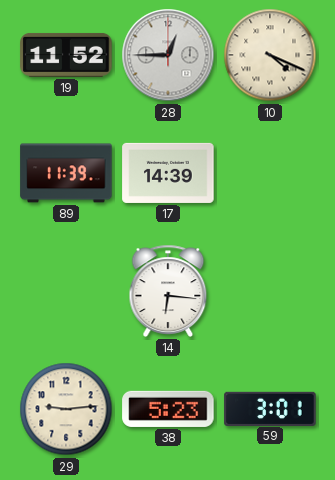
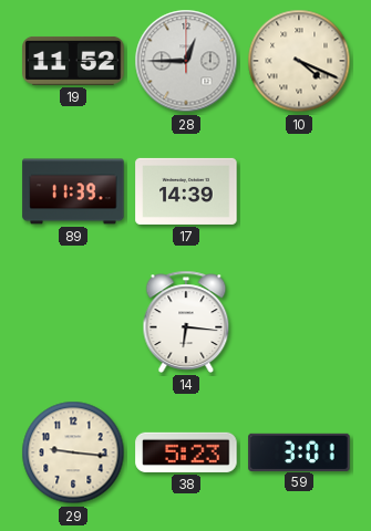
29: 9:14 -> 9:16 (73, 452)
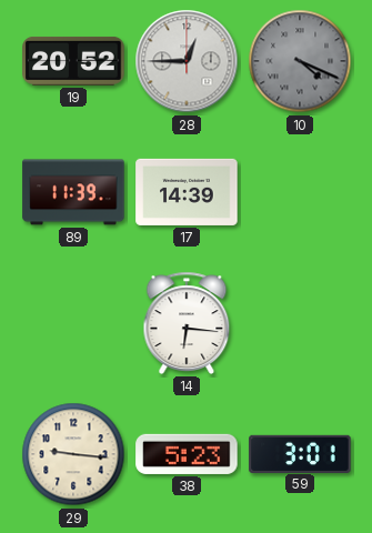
19: 11:52 -> 20:52 (73, 61)
10 dial: cream -> grey (300, 61)
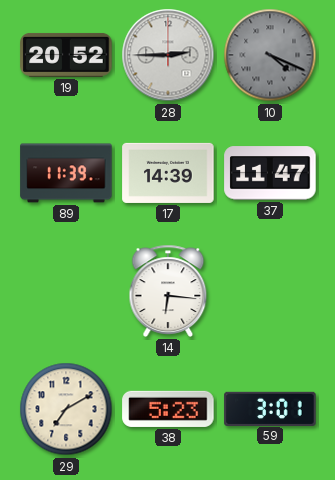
28: 12:45 -> 2:45 (168, 55)
37: none -> 11:47 (270, 173)
29: 9:16 -> 7:10 (66, 409)
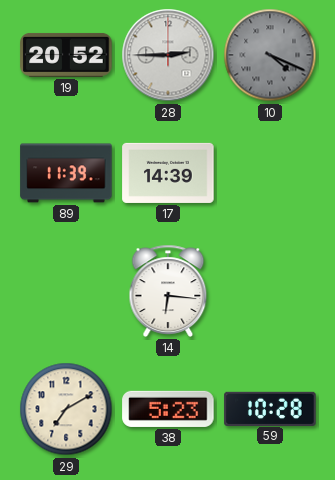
37: 11:47 -> none (270, 173)
59: 3:01 -> 10:28 (270, 408)
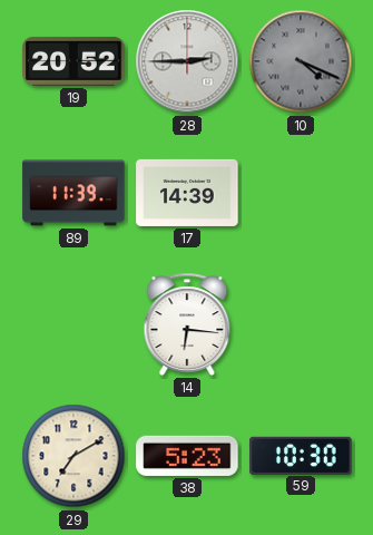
59: 10:28 -> 10:30 (301, 455)
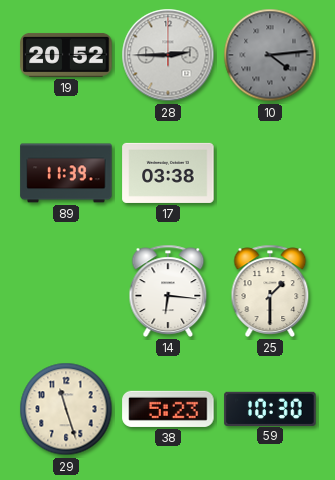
10: 4:19 -> 4:14 (270, 55)
17: 14:39 -> 03:38 (168, 173)
25: none -> 1:30 (270, 291)
29: 7:10 -> 11:27 (66, 409)
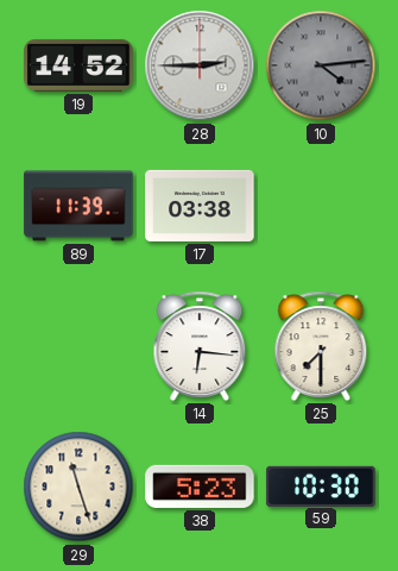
19: 20:52 -> 14:52 (78, 65)
25: 1:30 -> 7:30 (321, 346)
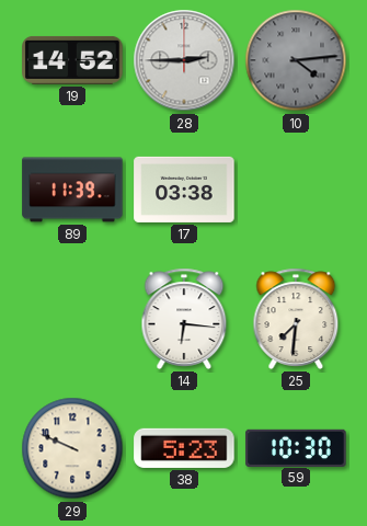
25: 7:30 -> 7:31 (296, 319)
29: 11:27 -> 9:49 (72, 448)
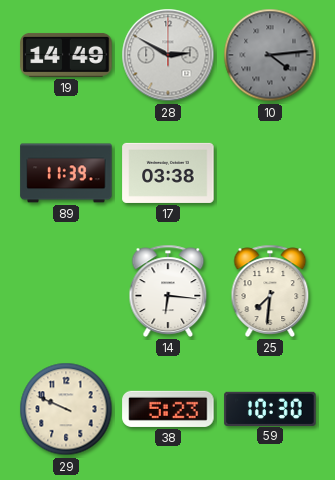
19: 14:52 -> 14:49 (66, 55)
28: 2:45 -> 2:50 (168, 55)
